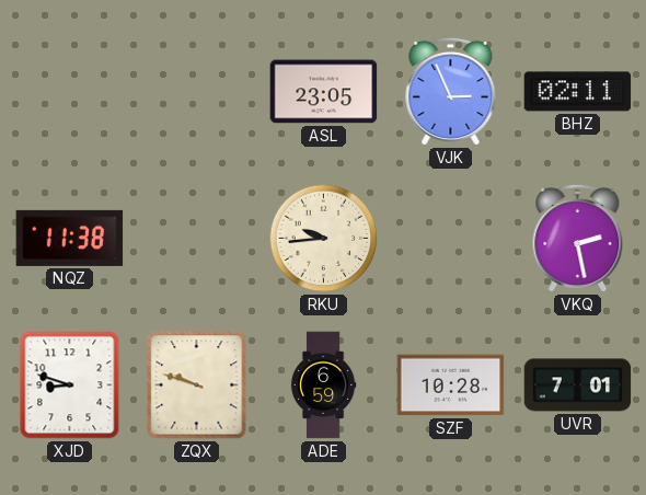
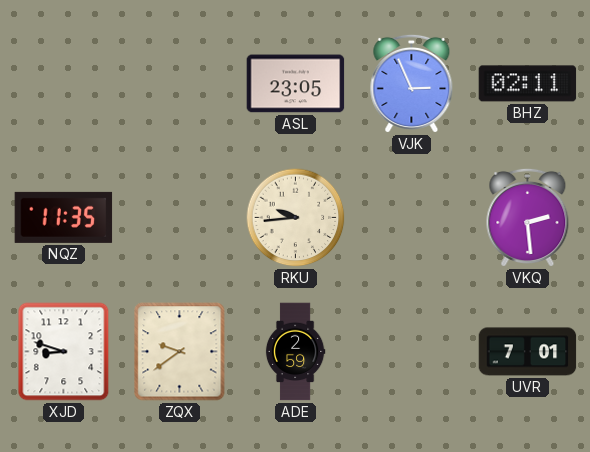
NQZ: 11:38 -> 11:35 (64, 217)
VKQ: 2:28 -> 2:29 (528, 217)
ZQX: 9:48 -> 9:39 (180, 352)
ADE: 6:59 -> 2:59 (295, 352)
SZF: 10:28 -> none (451, 385)
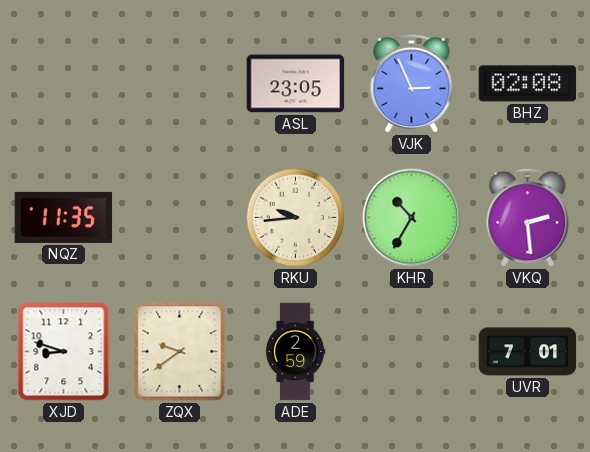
BHZ: 02:11 -> 02:08 (528, 84)
KHR: none -> 10:35 (412, 218)
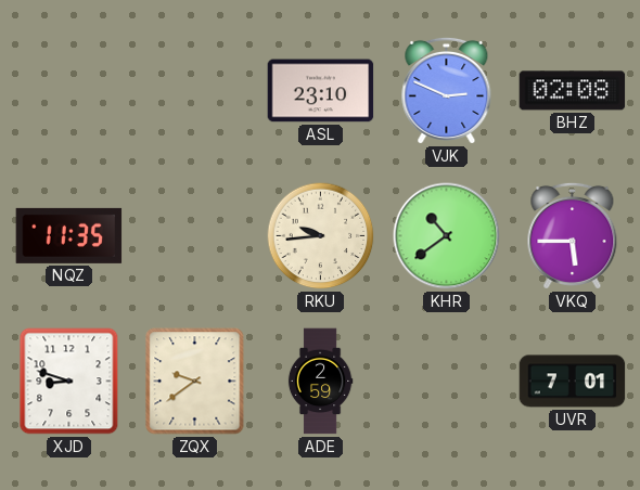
ASL: 23:05 -> 23:10 (321, 91)
VJK: 2:56 -> 2:49 (447, 90)
KHR: 10:35 -> 10:39 (447, 236)
VKQ: 2:29 -> 5:45 (573, 235)
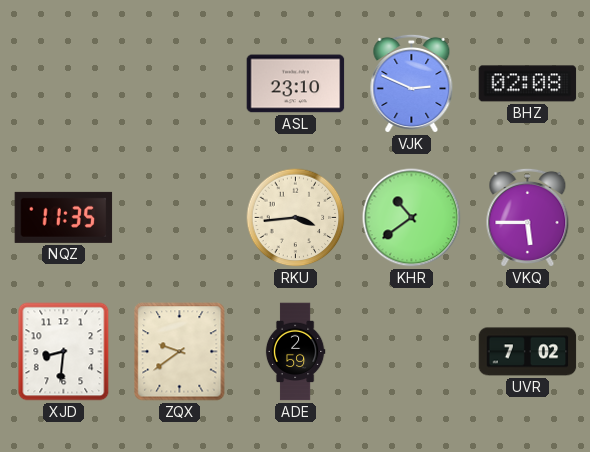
RKU: 9:44 -> 3:44 (296, 218)
XJD: 8:48 -> 8:31 (64, 352)
UVR: 7:01 -> 7:02 (528, 352)
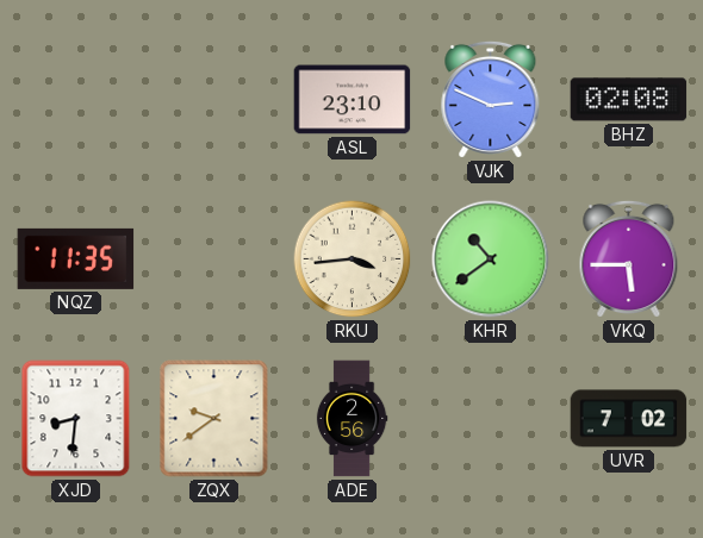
ADE: 2:59 -> 2:56 (351, 419)
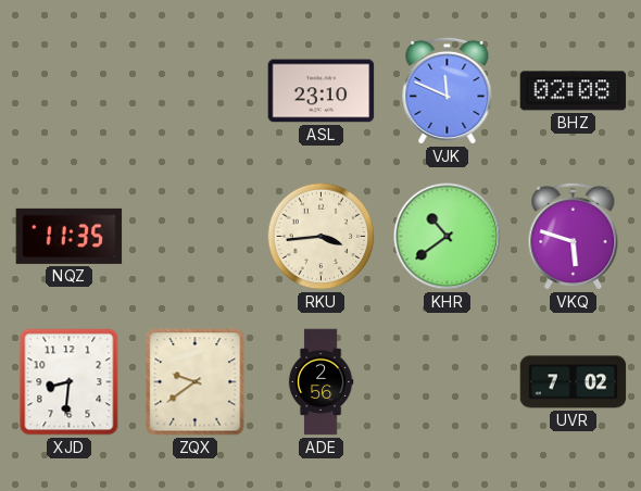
VJK: 2:49 -> 11:49 (448, 90)
VKQ: 5:45 -> 5:48 (574, 236)
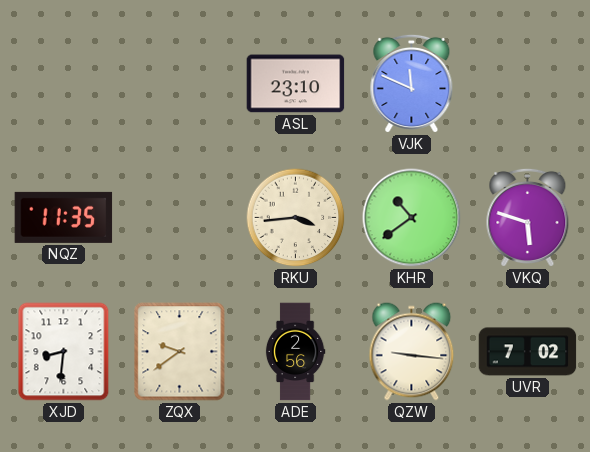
BHZ: 02:08 -> none (574, 91)
QZW: none -> 9:16 (412, 352)
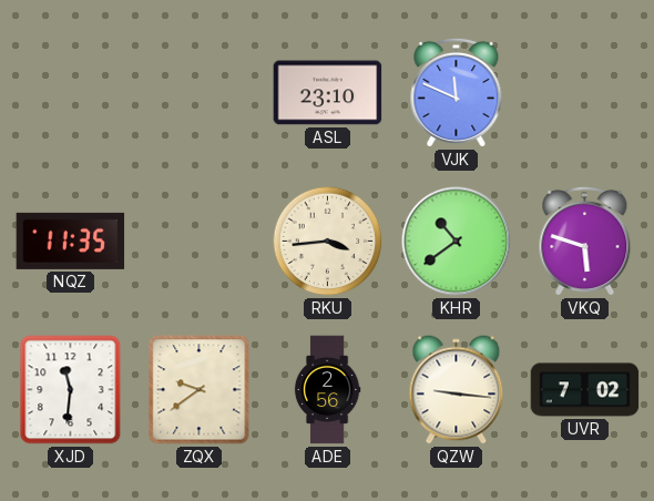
XJD: 8:31 -> 11:31 (71, 390)
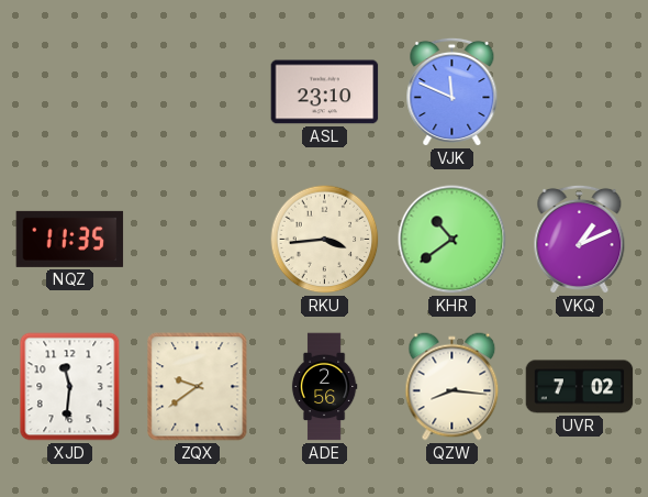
VKQ: 5:48 -> 1:11 (580, 239)
QZW: 9:16 -> 8:16 (453, 387)
